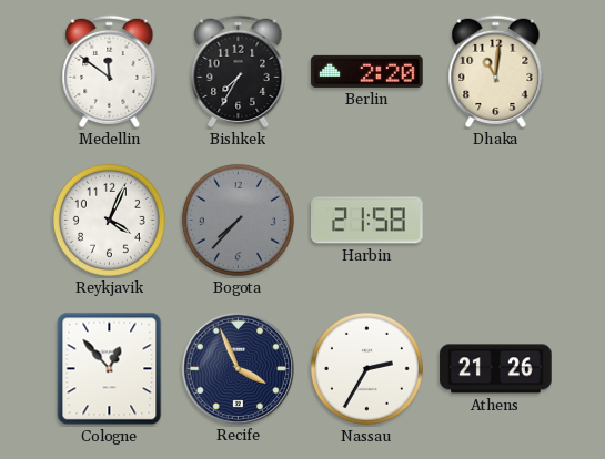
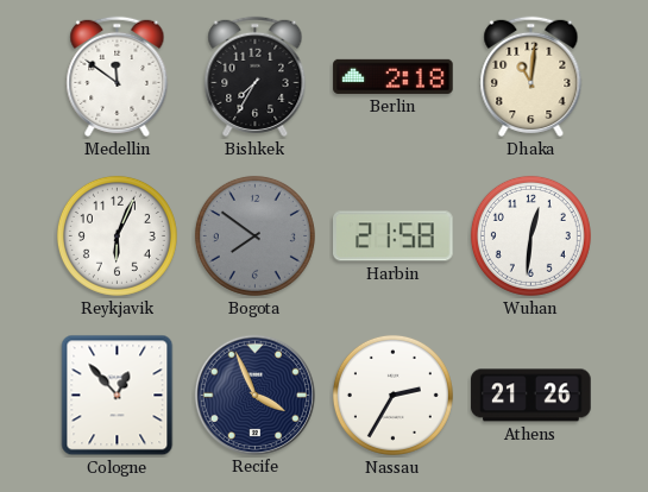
Berlin: 2:20 -> 2:18 (394, 76)
Reykjavik: 4:04 -> 6:04 (117, 235)
Bogota: 7:37 -> 7:51 (254, 235)
Wuhan: none -> 12:31 (530, 235)
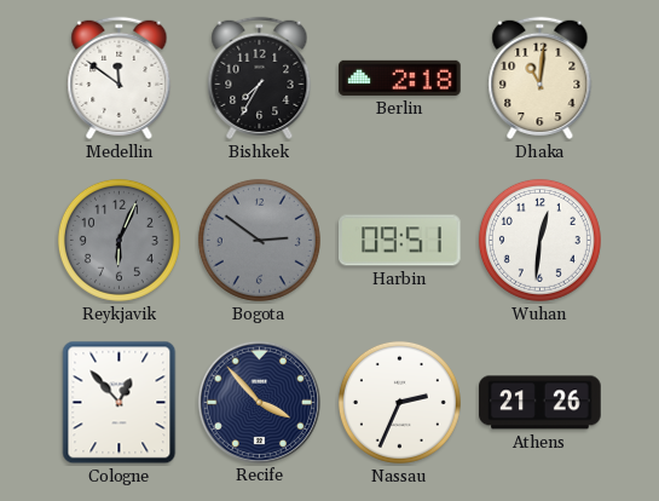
Reykjavik dial: white -> grey (118, 240)
Bogota: 7:51 -> 2:51 (259, 240)
Harbin: 21:58 -> 09:51 (400, 241)
Recife: 3:56 -> 3:53 (259, 402)
Nassau: 2:35 -> 2:34 (399, 402)
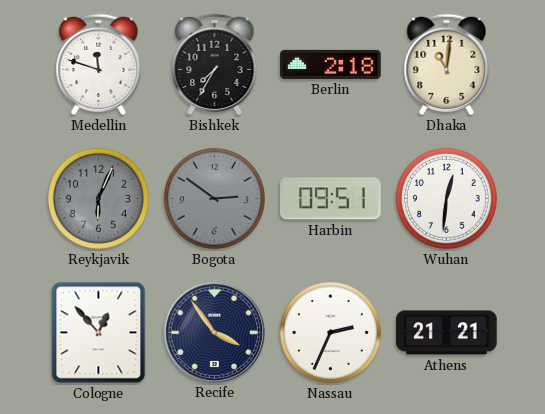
Medellin: 11:51 -> 11:48 (99, 64)
Recife: 3:53 -> 3:54 (214, 332)
Athens: 21:26 -> 21:21 (447, 333)
